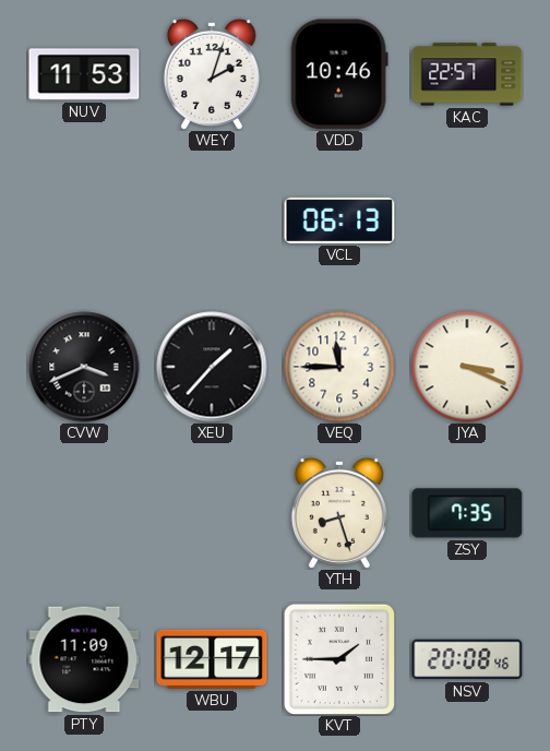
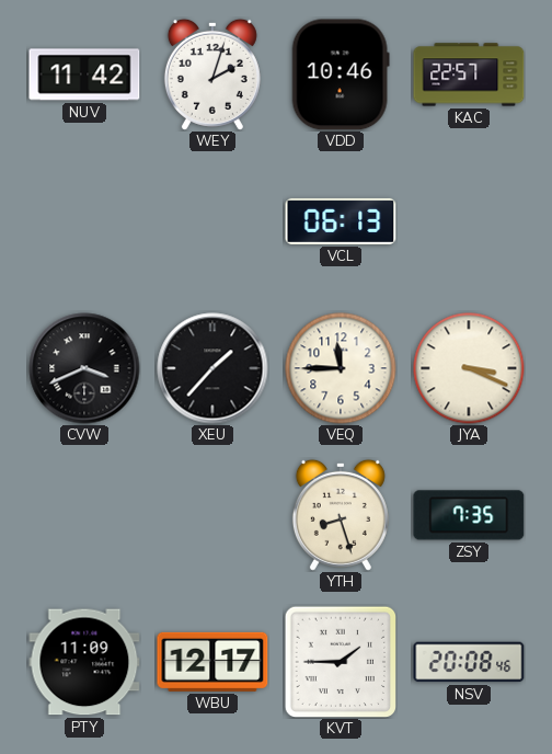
NUV: 11:53 -> 11:42 (84, 75)
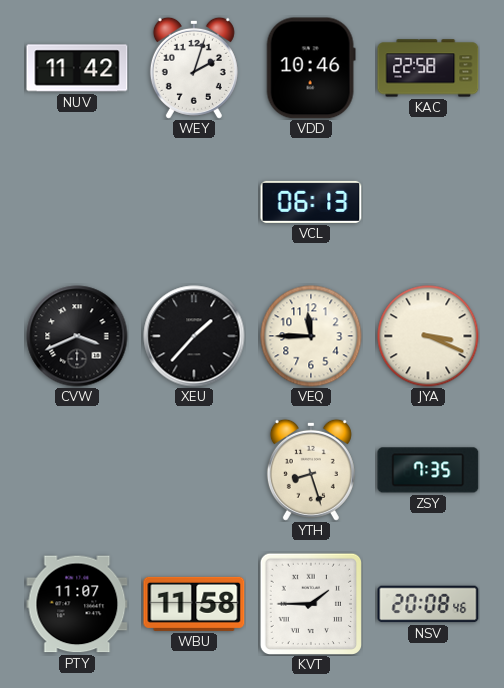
KAC: 22:57 -> 22:58 (428, 68)
PTY: 11:09 -> 11:07 (77, 604)
WBU: 12:17 -> 11:58 (194, 604)
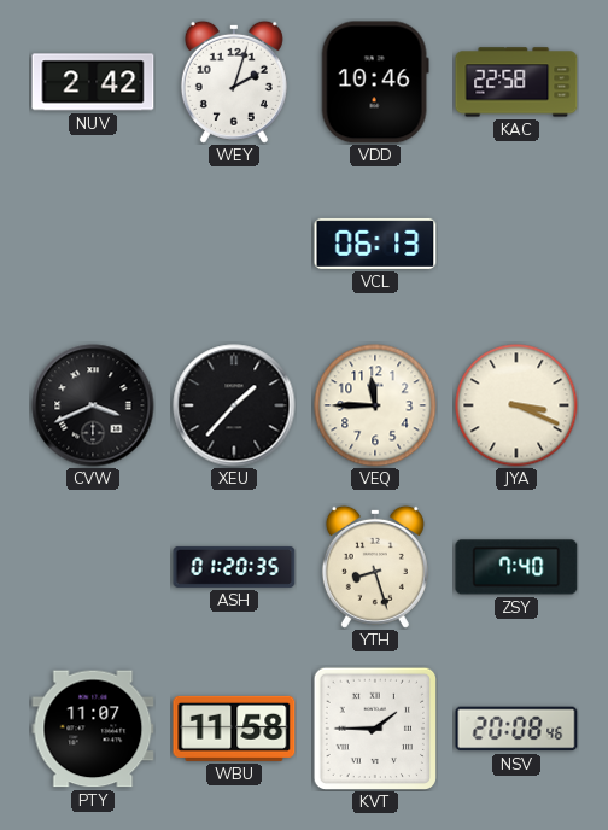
NUV: 11:42 -> 2:42 (93, 82)
ASH: none -> 01:20 (234, 567)
ZSY: 7:35 -> 7:40 (516, 567)
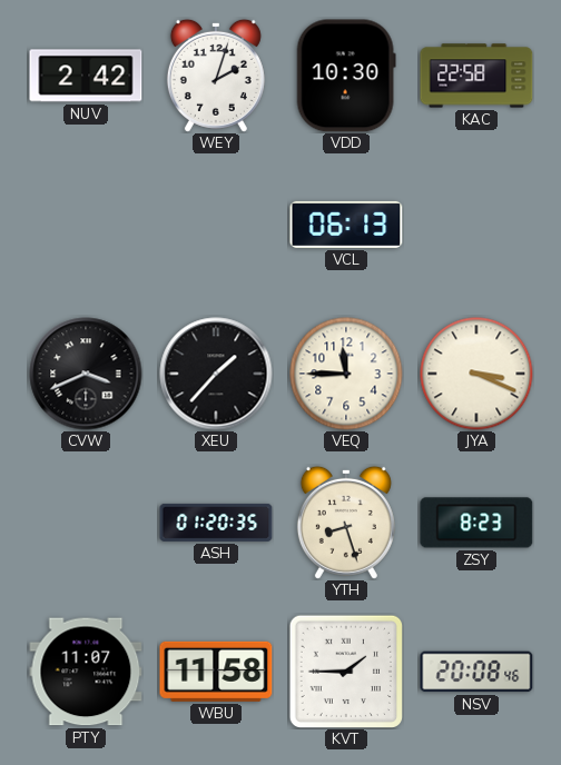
VDD: 10:46 -> 10:30 (346, 76)
ZSY: 7:40 -> 8:23 (476, 523)
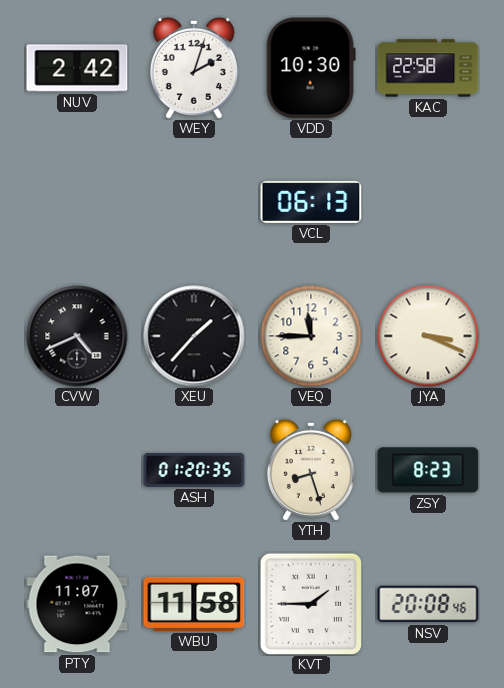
CVW: 3:41 -> 4:41 (77, 336)
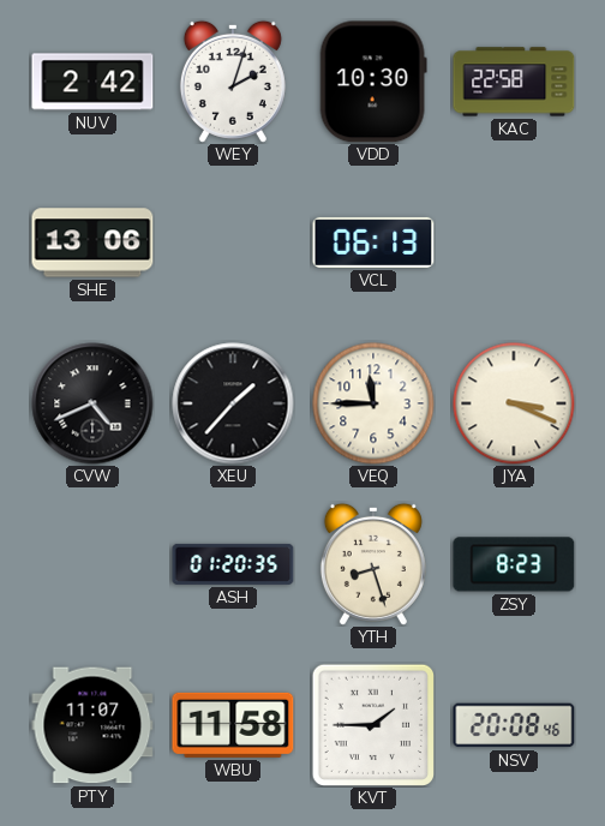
SHE: none -> 13:06 (92, 243)
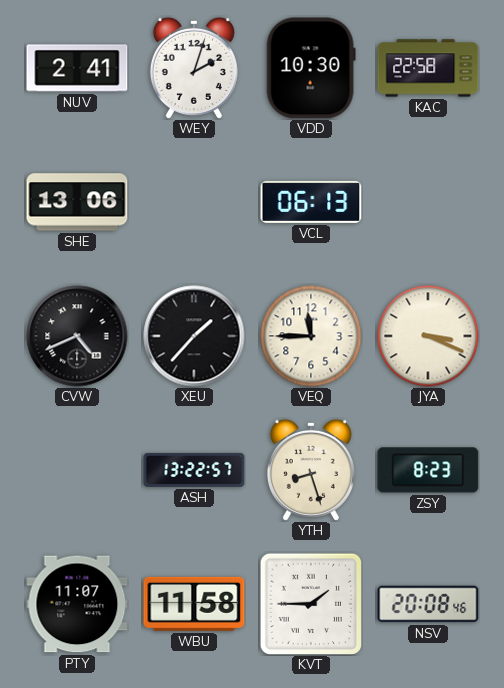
NUV: 2:42 -> 2:41 (77, 68)
ASH: 01:20 -> 13:22 (194, 470)
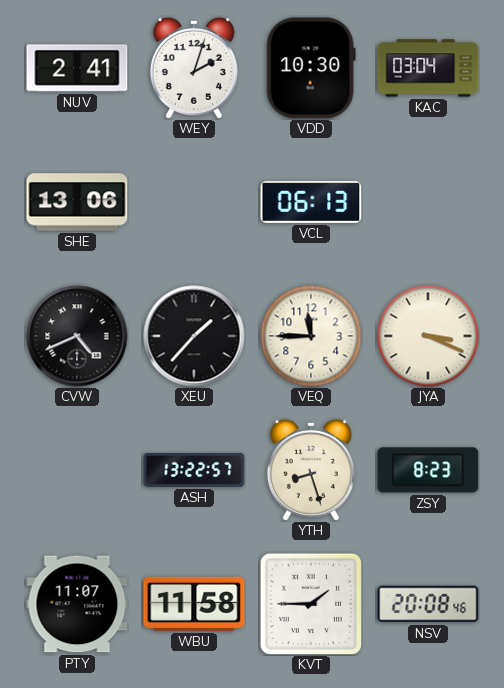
KAC: 22:58 -> 03:04 (428, 68)
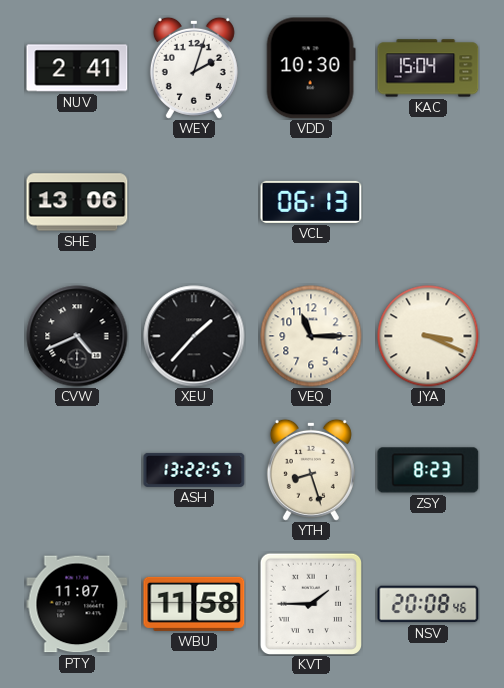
KAC: 03:04 -> 15:04 (428, 68)
VEQ: 11:45 -> 11:15 (311, 336)
